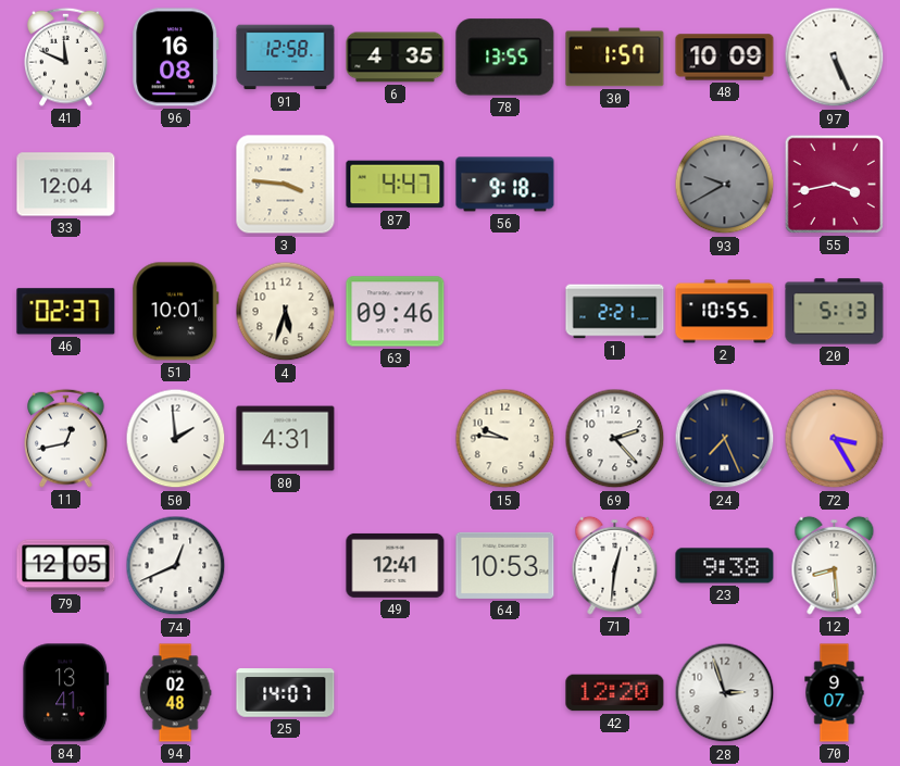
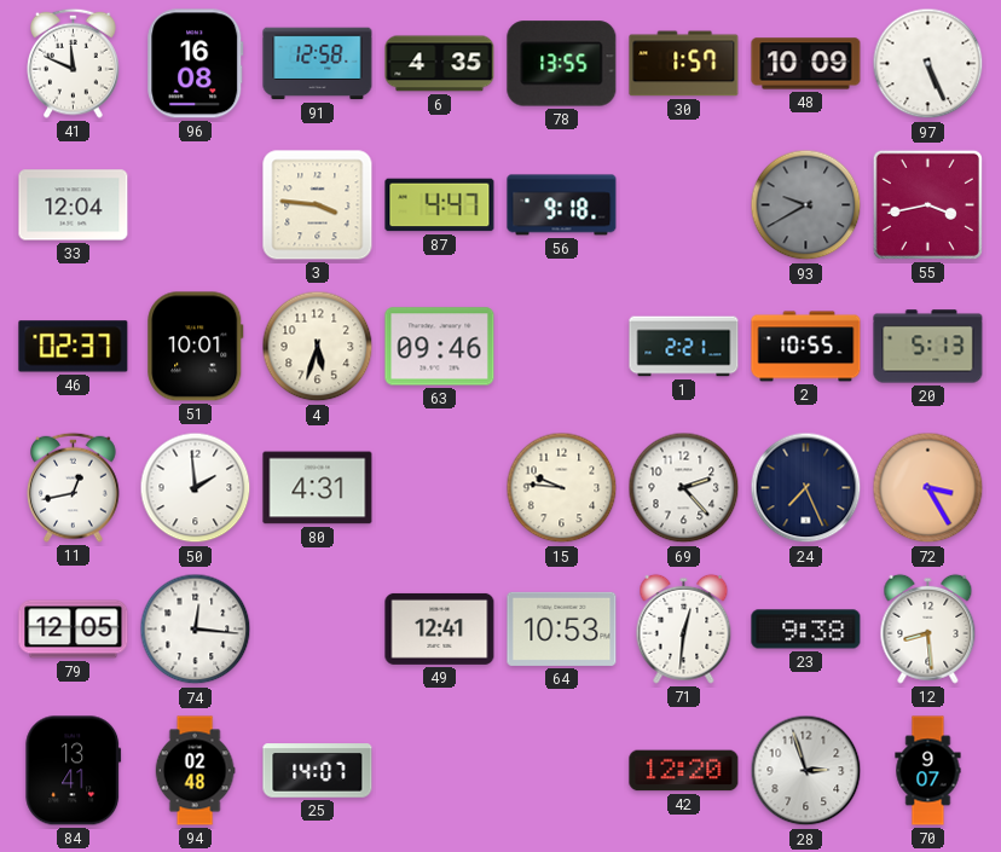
74: 12:41 -> 12:16 (196, 630)
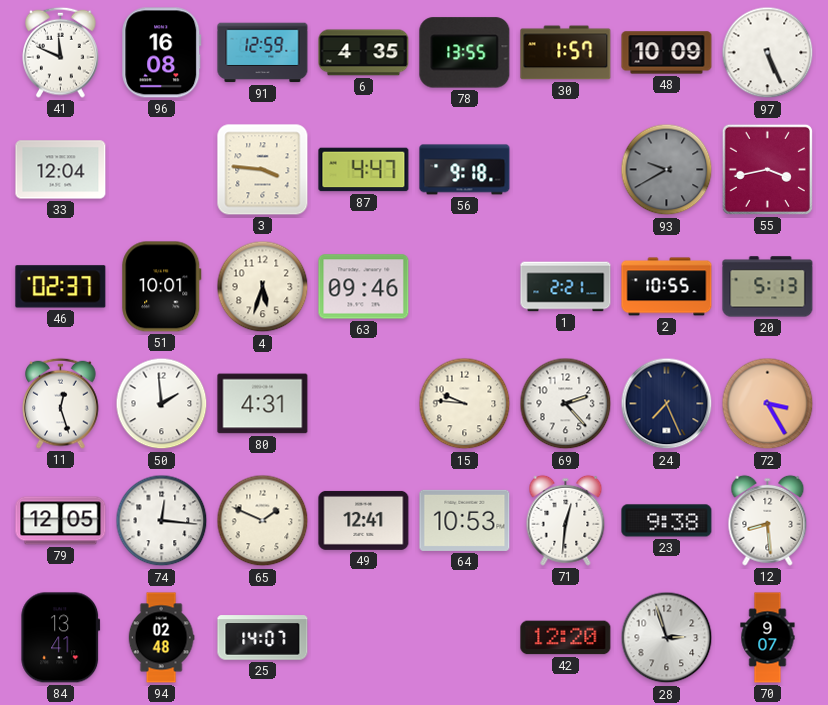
91: 12:58 -> 12:59 (263, 53)
11: 12:43 -> 12:27 (61, 403)
65: none -> 1:49 (263, 521)
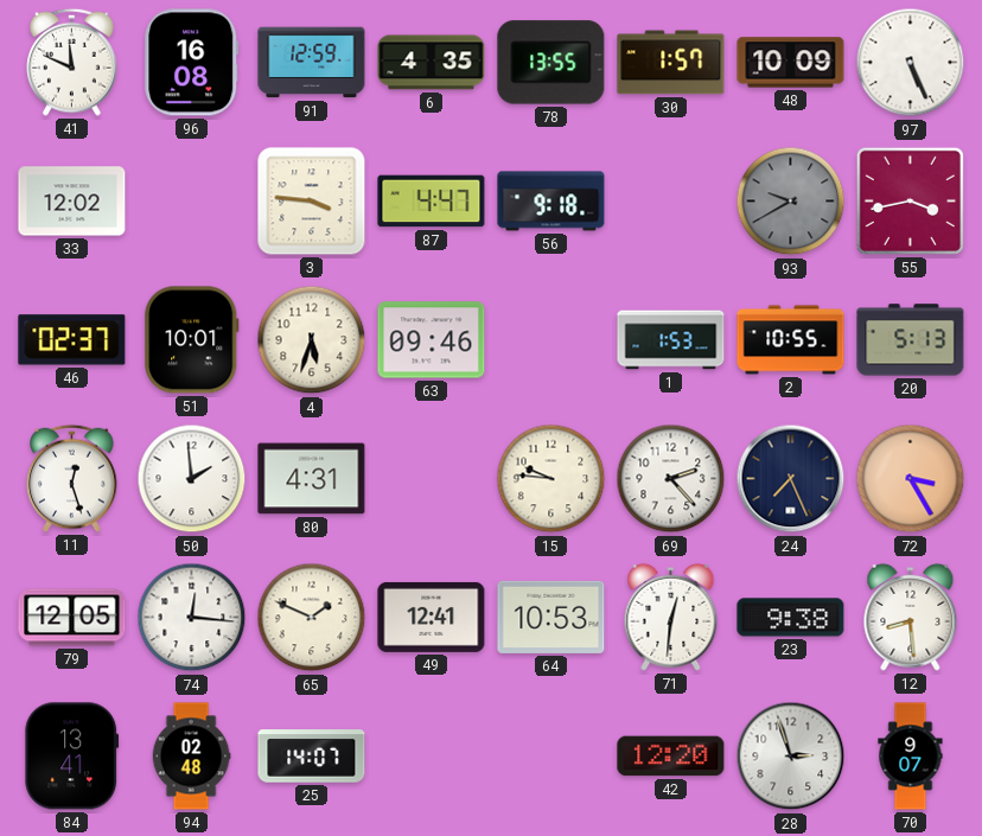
33: 12:04 -> 12:02 (72, 202)
1: 2:21 -> 1:53 (671, 340)
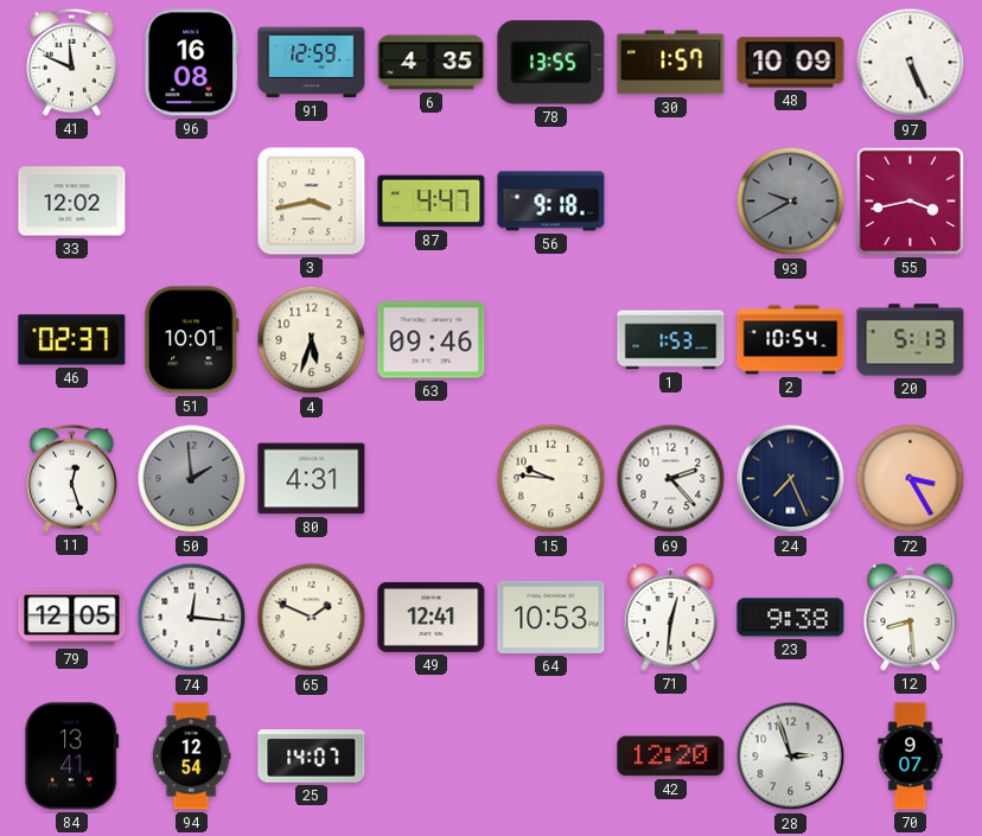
3: 3:46 -> 3:43 (312, 202)
2: 10:55 -> 10:54 (791, 340)
50 dial: white -> grey (192, 479)
94: 02:48 -> 12:54 (191, 757)
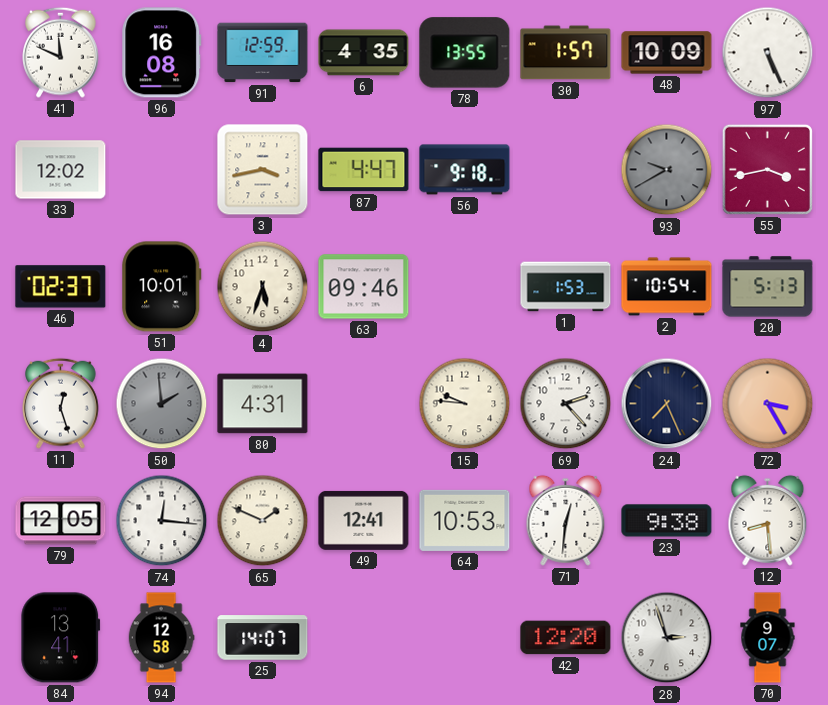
94: 12:54 -> 12:58 (161, 638)
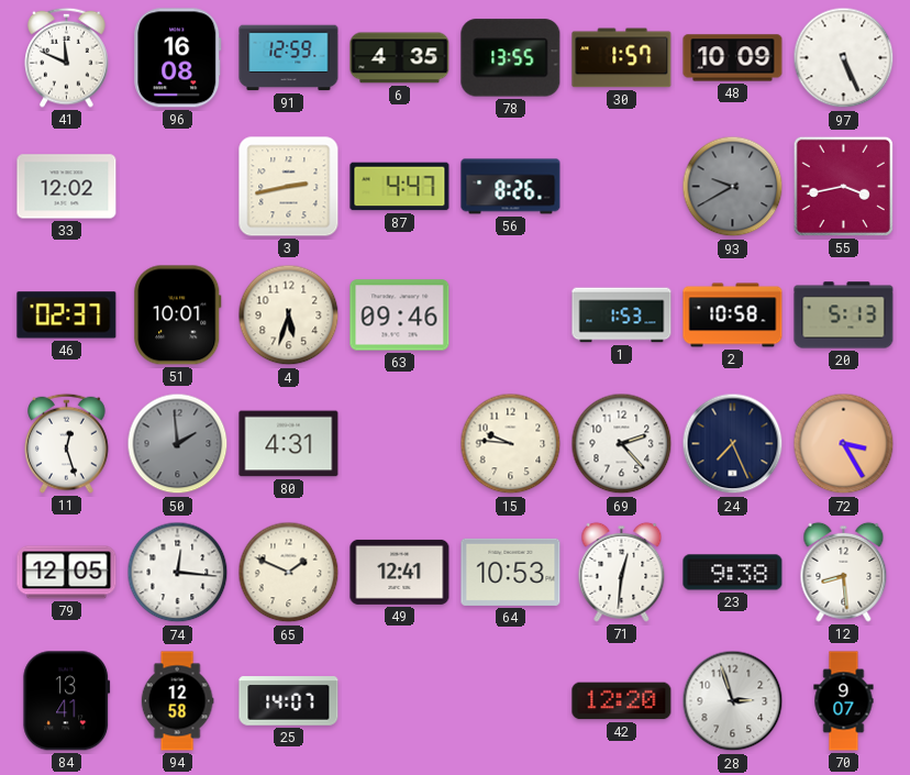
3: 3:43 -> 2:43 (289, 187)
56: 9:18 -> 8:26 (511, 187)
2: 10:54 -> 10:58 (733, 315)
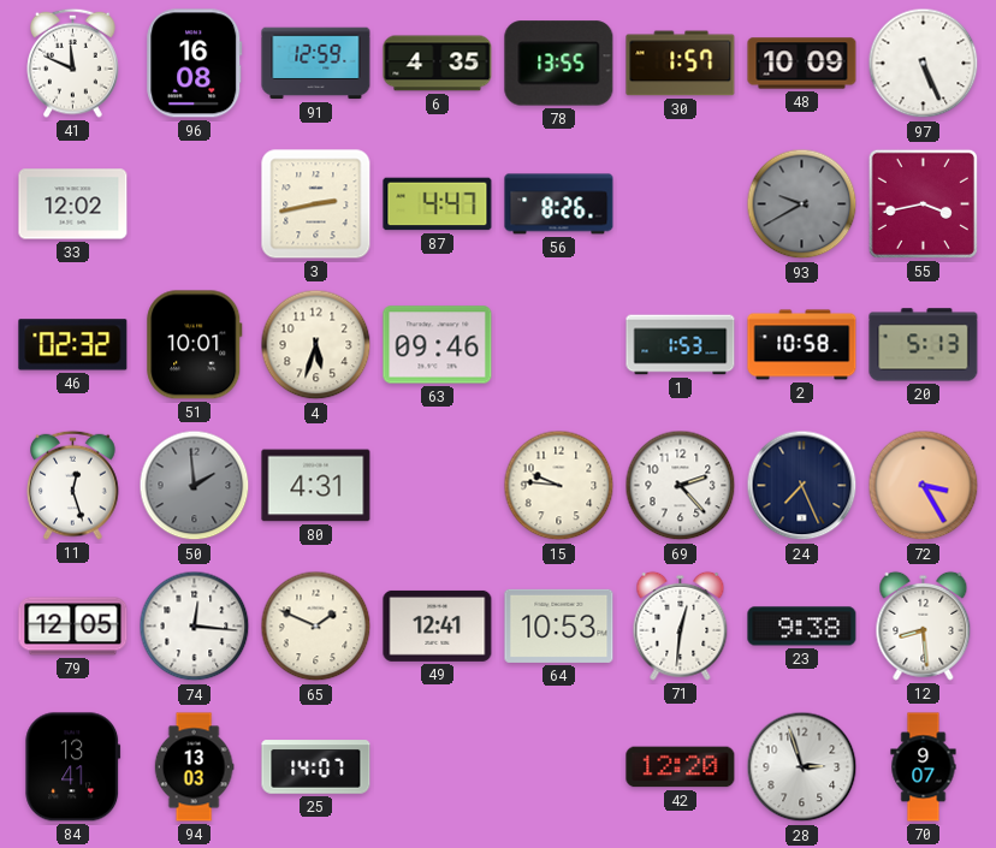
46: 02:37 -> 02:32 (73, 345)
94: 12:58 -> 13:03 (194, 767)
